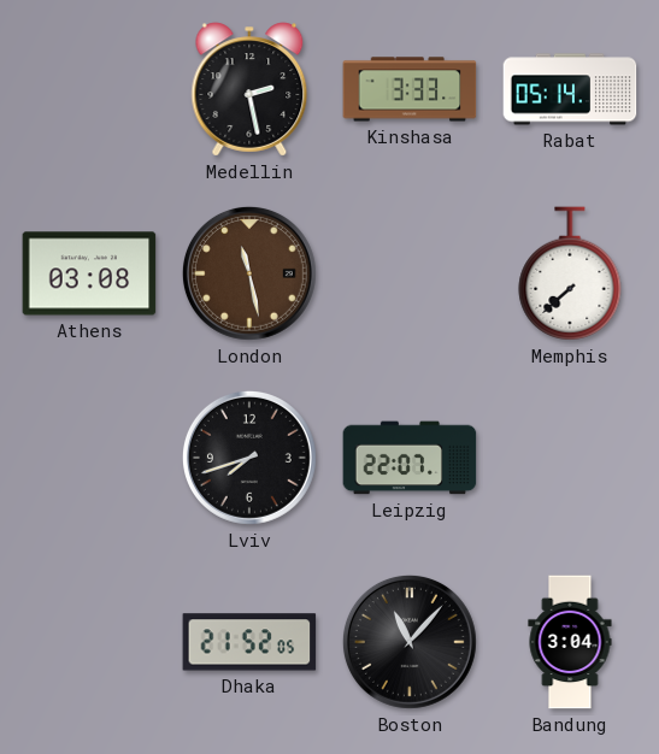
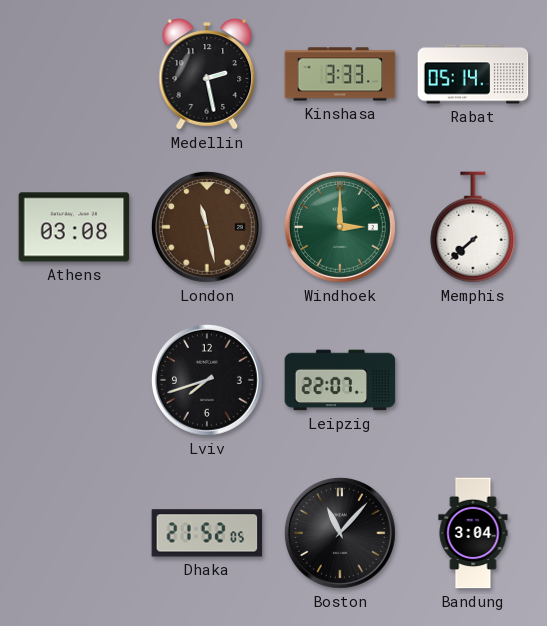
Windhoek: none -> 3:00 (340, 227)
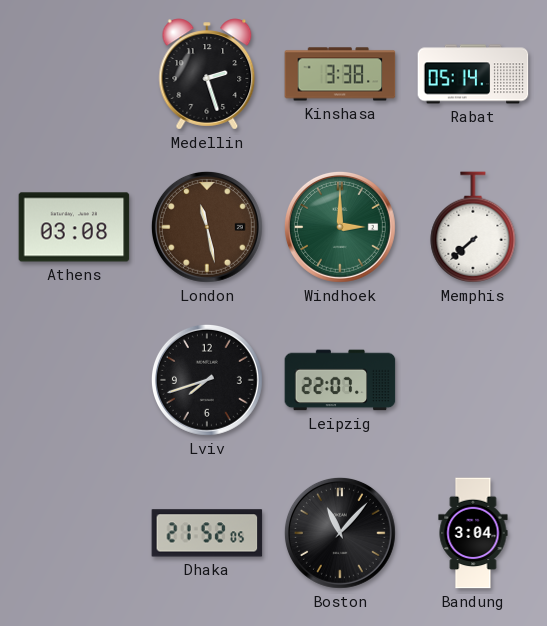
Medellin: 2:28 -> 2:27 (207, 74)
Kinshasa: 3:33 -> 3:38 (340, 74)
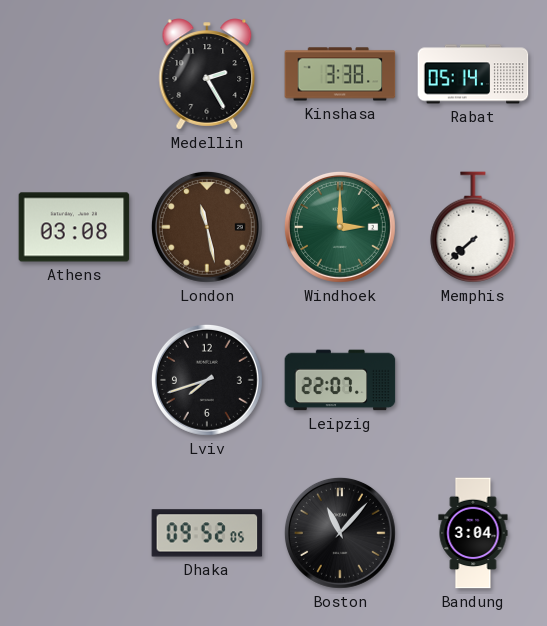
Medellin: 2:27 -> 2:25 (207, 74)
Dhaka: 21:52 -> 09:52 (207, 533)
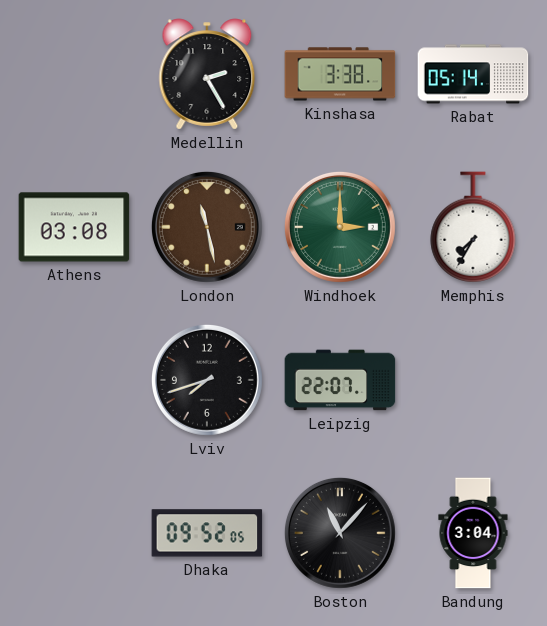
Memphis: 7:38 -> 7:35 (473, 227)
